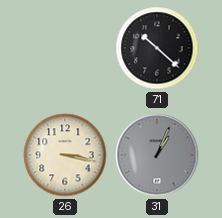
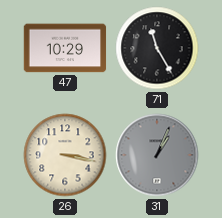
47: none -> 10:29 (65, 48)
71: 10:22 -> 11:25 (157, 48)
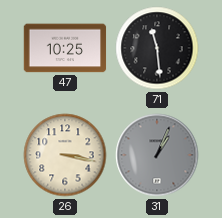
47: 10:29 -> 10:25 (65, 48)
71: 11:25 -> 11:29 (157, 48)
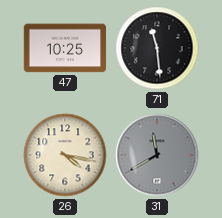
26: 3:17 -> 4:17 (65, 155)
31: 1:04 -> 11:40 (157, 155)
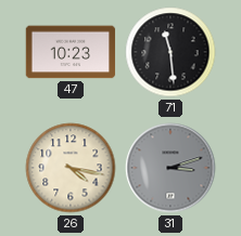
47: 10:25 -> 10:23 (71, 52)
31: 11:40 -> 3:12 (170, 168)
